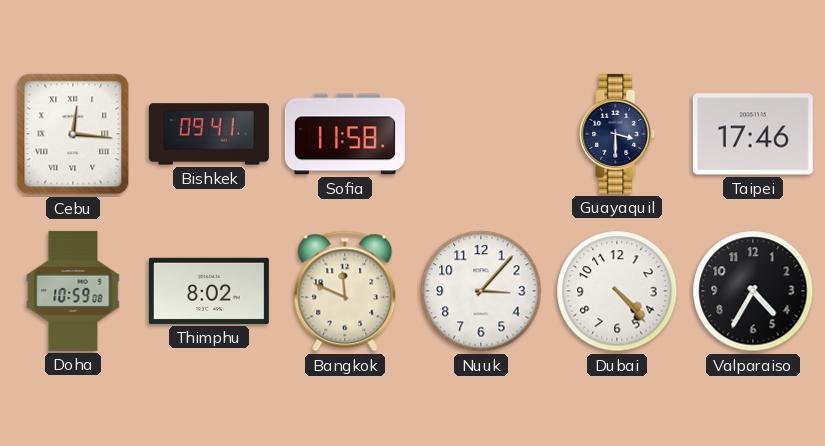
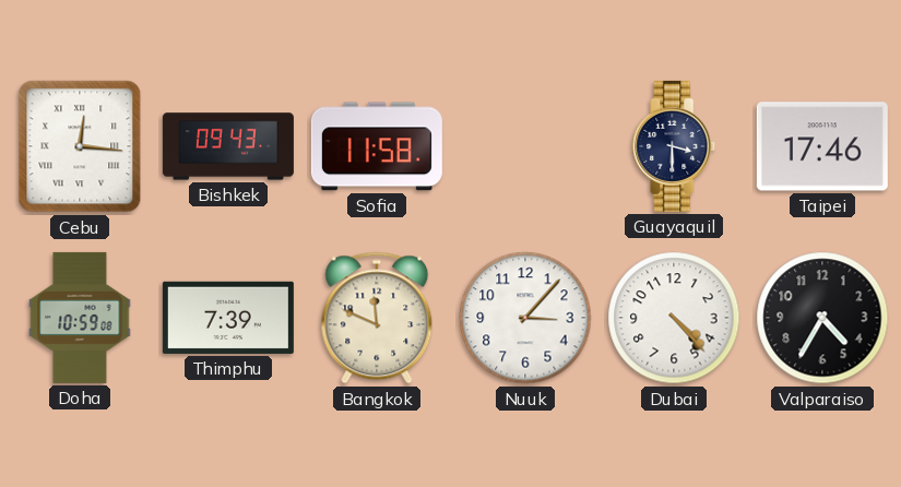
Bishkek: 09:41 -> 09:43 (228, 146)
Thimphu: 8:02 -> 7:39 (228, 318)
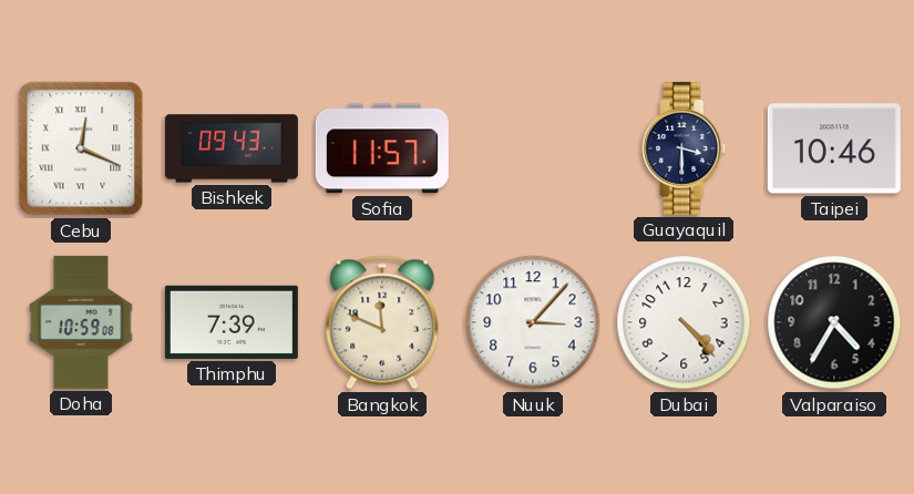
Cebu: 12:16 -> 12:19 (81, 148)
Sofia: 11:58 -> 11:57 (382, 148)
Taipei: 17:46 -> 10:46 (834, 148)
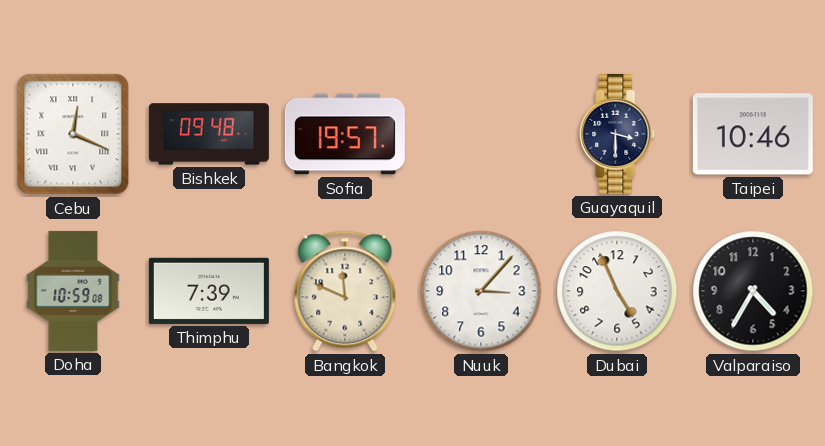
Bishkek: 09:43 -> 09:48 (209, 134)
Sofia: 11:57 -> 19:57 (345, 134)
Dubai: 4:23 -> 4:56 (617, 291)
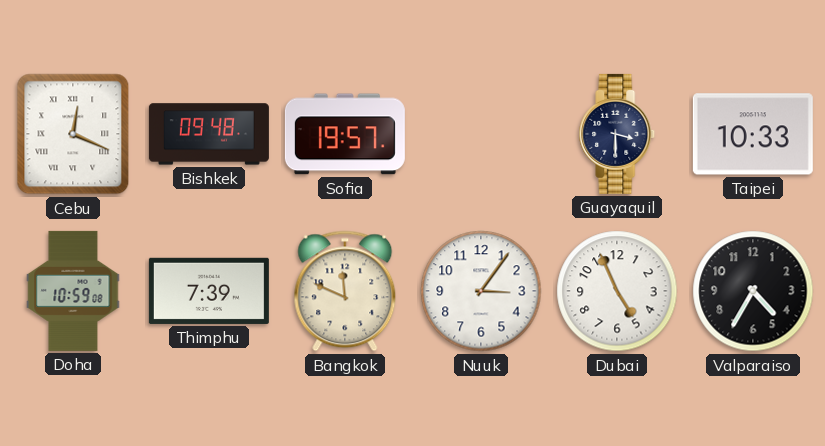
Taipei: 10:46 -> 10:33 (753, 134)
Nuuk: 3:07 -> 3:06 (481, 291)
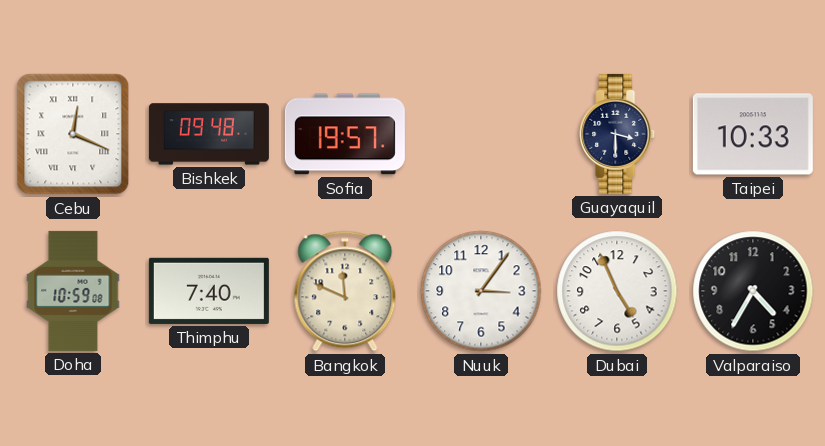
Thimphu: 7:39 -> 7:40 (209, 291)
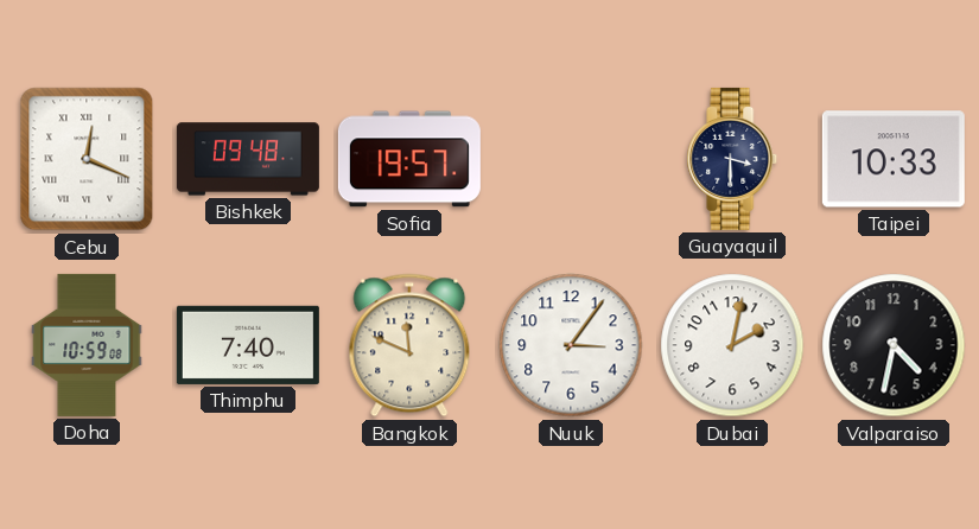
Dubai: 4:56 -> 2:02 (732, 345)
Valparaiso: 4:35 -> 4:32 (894, 345)
